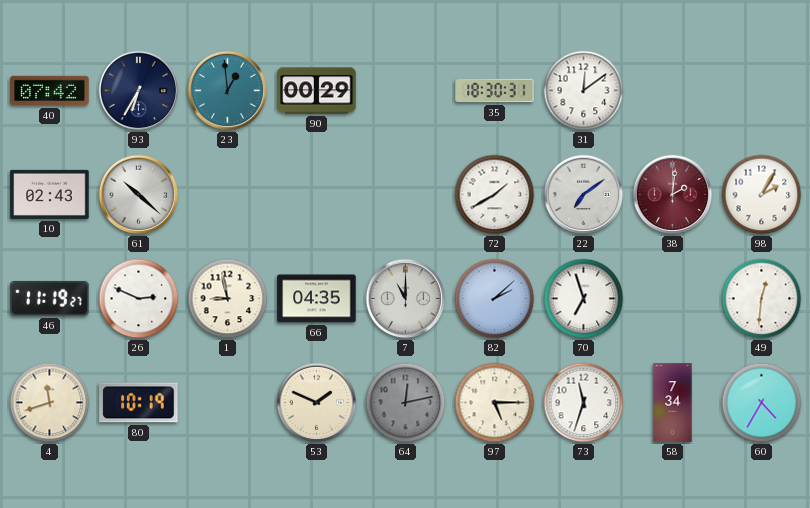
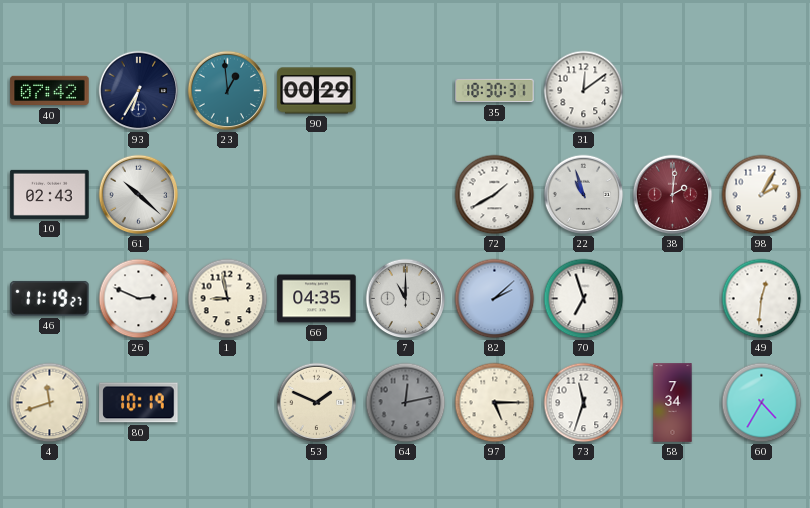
22: 7:09 -> 10:57 (584, 195)
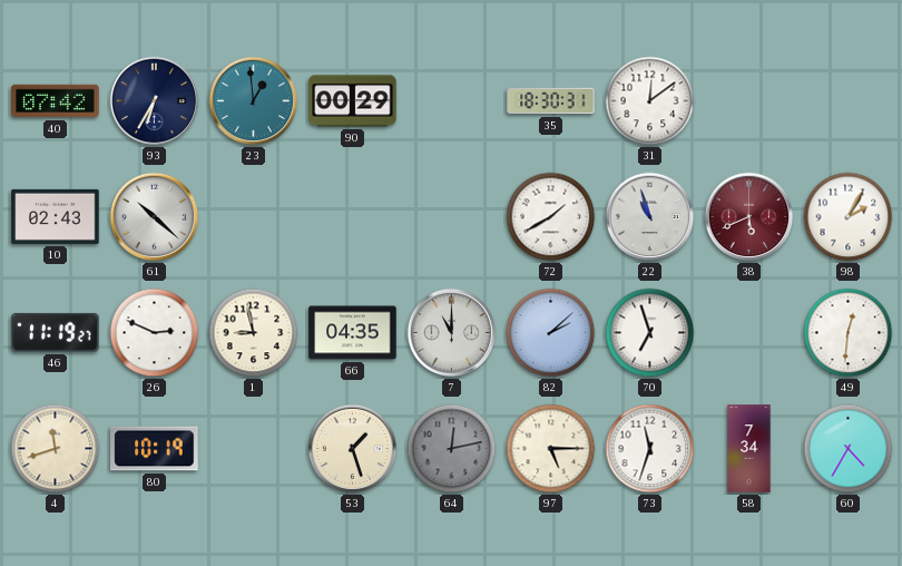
38: 2:01 -> 5:41 (749, 217)
53: 1:49 -> 1:27 (353, 449)
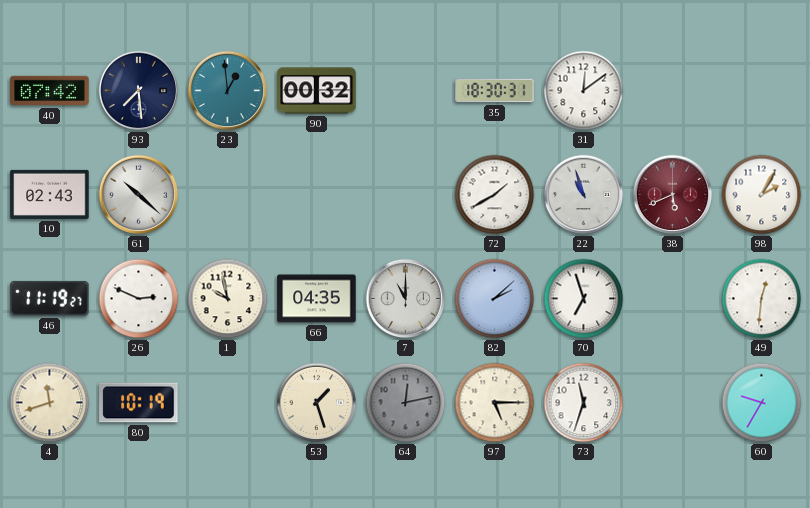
93: 6:35 -> 7:29 (139, 91)
90: 00:29 -> 00:32 (317, 91)
1: 8:58 -> 9:58 (228, 299)
58: 7:34 -> none (749, 449)
60: 4:35 -> 9:35 (762, 403)
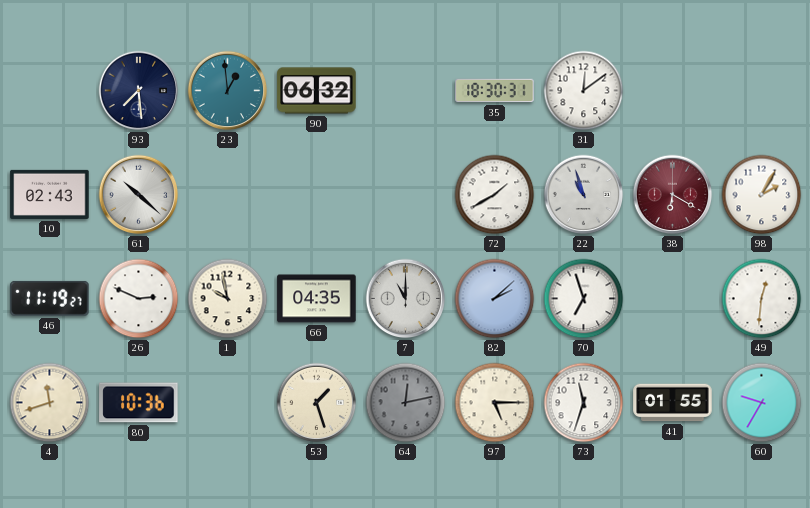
40: 07:42 -> none (50, 91)
90: 00:32 -> 06:32 (317, 91)
38: 5:41 -> 6:20 (673, 195)
80: 10:19 -> 10:36 (139, 403)
41: none -> 01:55 (673, 403)
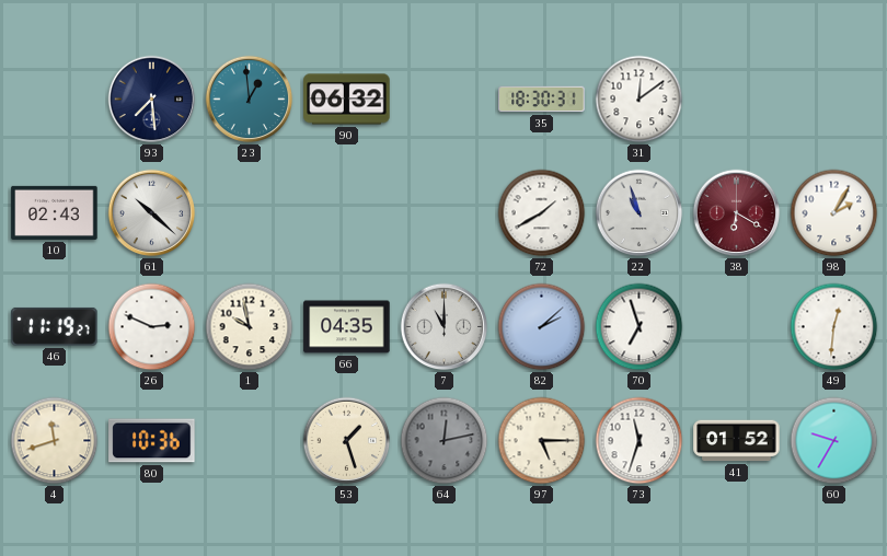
41: 01:55 -> 01:52 (737, 441)
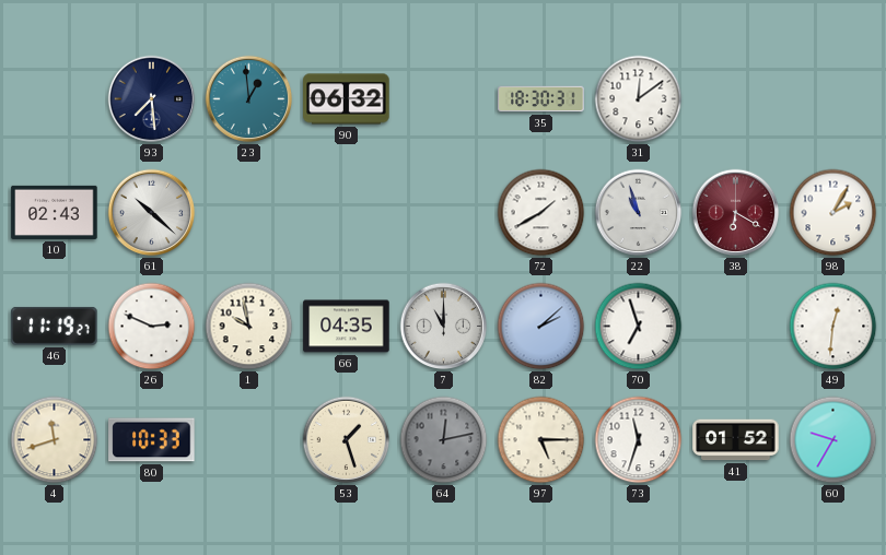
80: 10:36 -> 10:33 (152, 440)
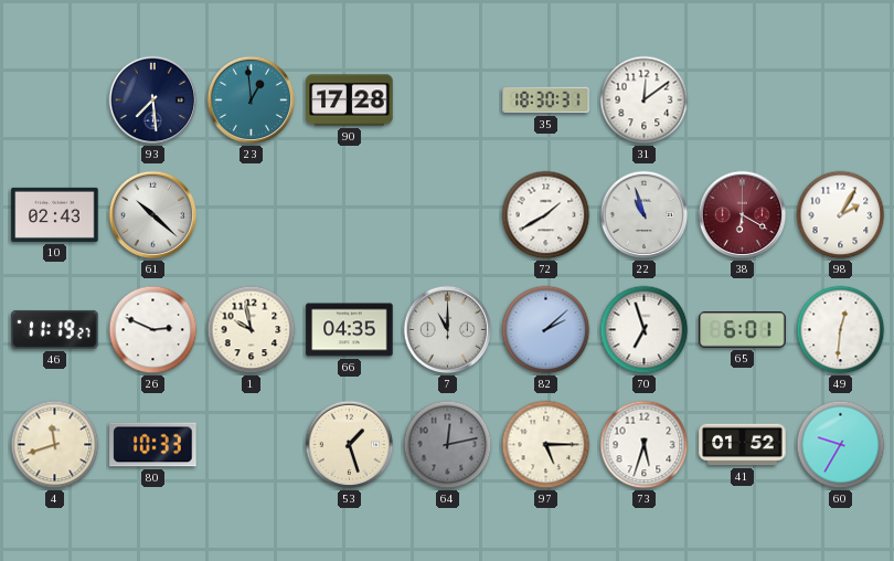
90: 06:32 -> 17:28 (350, 100)
65: none -> 6:01 (743, 330)
73: 11:33 -> 5:33 (645, 445)
